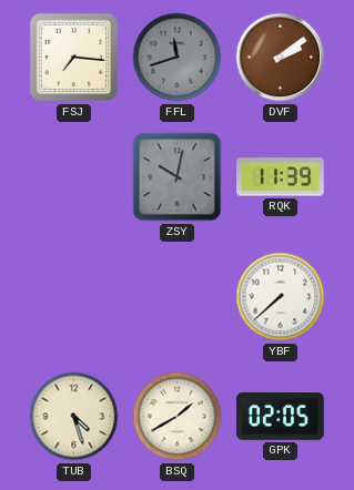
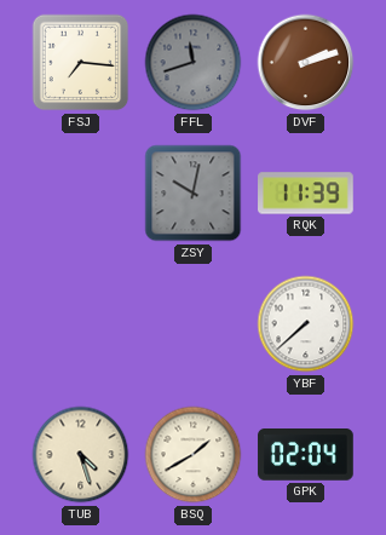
DVF: 2:09 -> 2:12 (306, 63)
GPK: 02:05 -> 02:04 (306, 455)
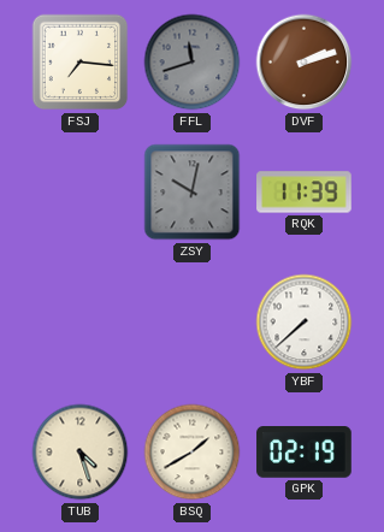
GPK: 02:04 -> 02:19 (305, 453)
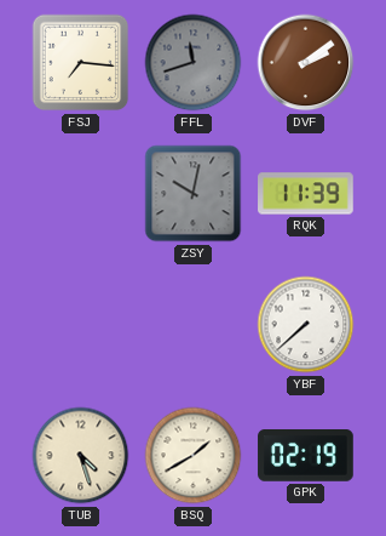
DVF: 2:12 -> 2:09 (306, 63)
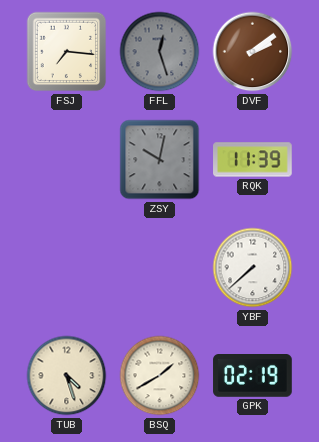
FFL: 11:42 -> 12:27 (160, 52)
